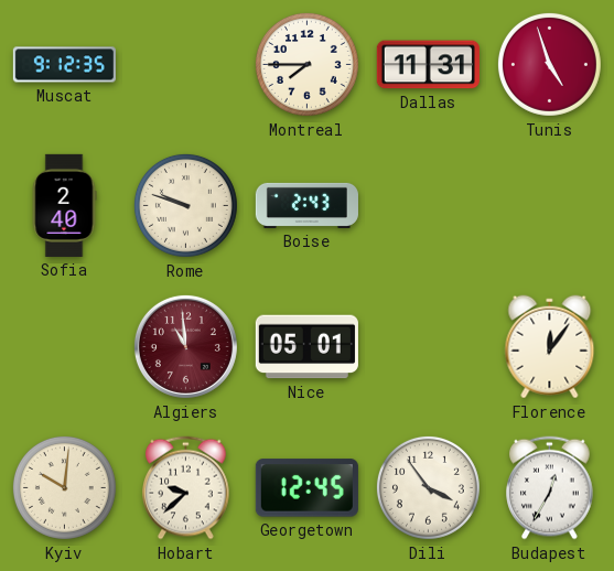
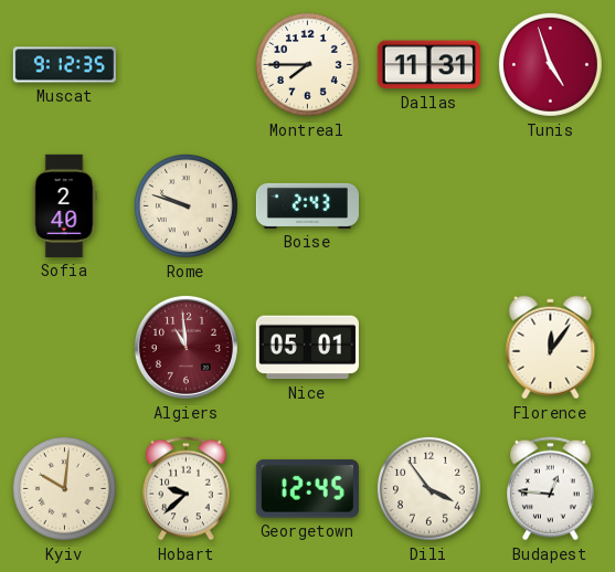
Budapest: 12:35 -> 12:46 (551, 489)
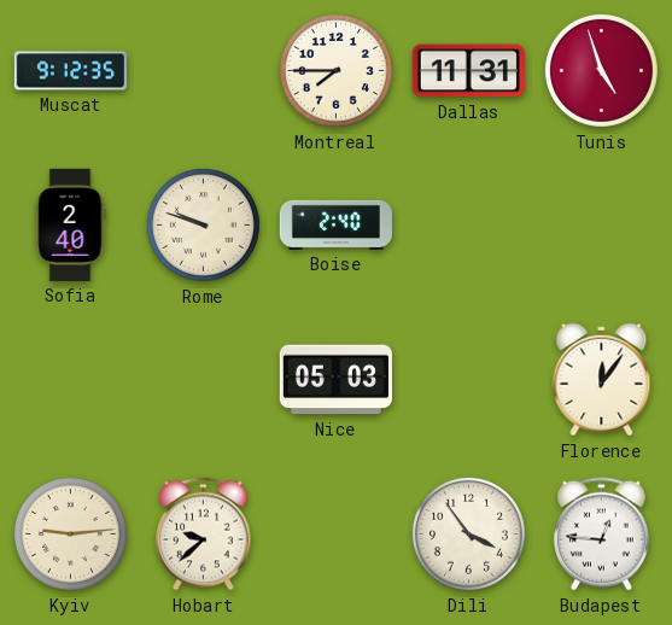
Boise: 2:43 -> 2:40 (335, 224)
Algiers: 10:59 -> none (185, 347)
Nice: 05:01 -> 05:03 (335, 380)
Kyiv: 10:01 -> 9:14 (70, 533)
Georgetown: 12:45 -> none (307, 489)
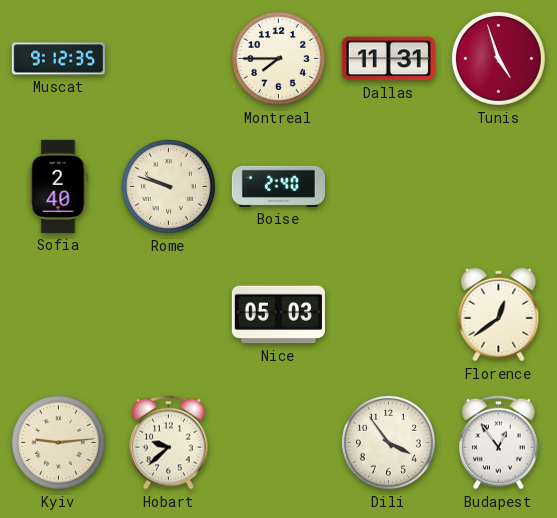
Florence: 12:06 -> 12:39 (499, 315)
Budapest: 12:46 -> 12:54 (499, 443)
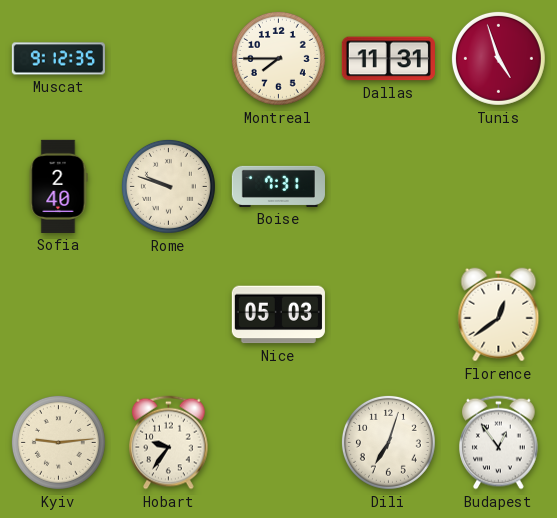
Boise: 2:40 -> 7:31 (278, 186)
Hobart: 9:38 -> 9:36 (169, 443)
Dili: 3:54 -> 7:03 (388, 442)
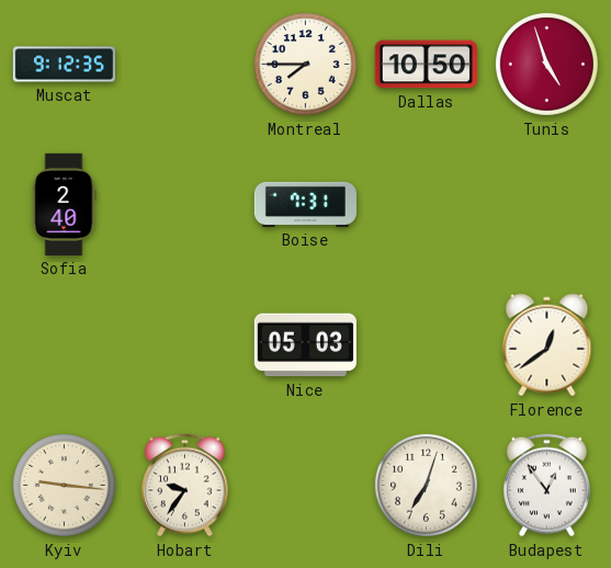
Dallas: 11:31 -> 10:50 (426, 65)
Rome: 9:48 -> none (168, 186)
Kyiv: 9:14 -> 9:16 (64, 485)
